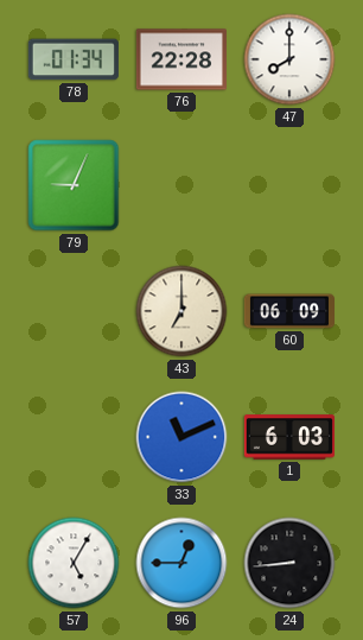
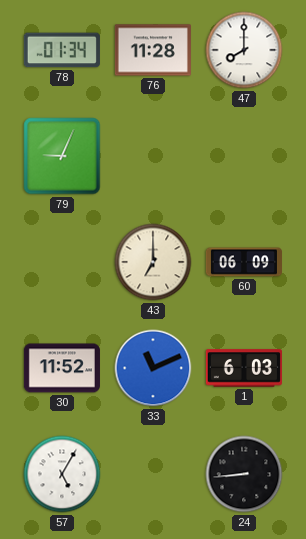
76: 22:28 -> 11:28 (153, 50)
30: none -> 11:52 (62, 368)
96: 12:45 -> none (181, 563)
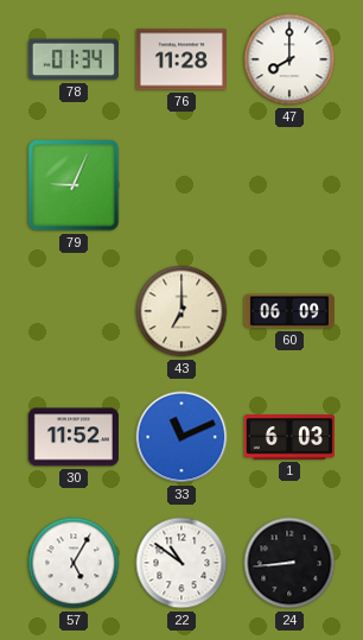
22: none -> 10:51 (181, 563)
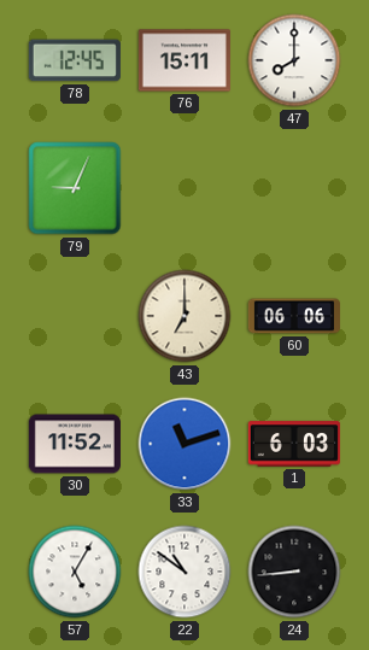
78: 01:34 -> 12:45 (75, 60)
76: 11:28 -> 15:11 (184, 60)
60: 06:09 -> 06:06 (294, 316)
33: 11:11 -> 11:12 (184, 444)
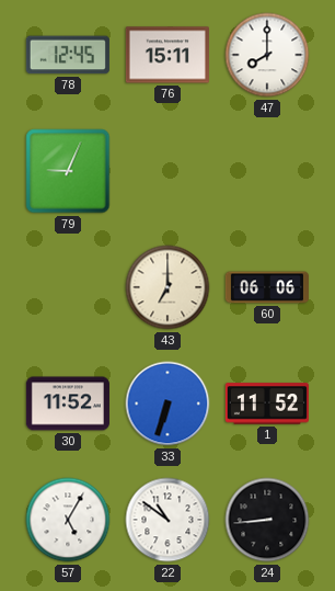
33: 11:12 -> 6:33 (168, 404)
1: 6:03 -> 11:52 (267, 404)
